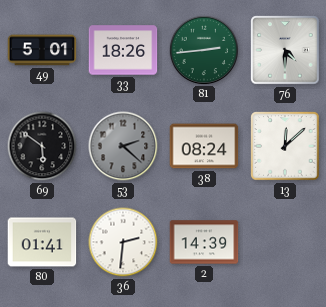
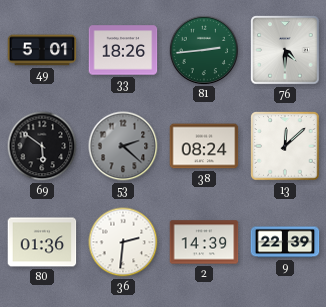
80: 01:41 -> 01:36 (42, 242)
9: none -> 22:39 (285, 242)
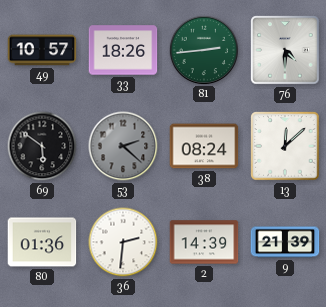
49: 5:01 -> 10:57 (42, 50)
9: 22:39 -> 21:39 (285, 242)
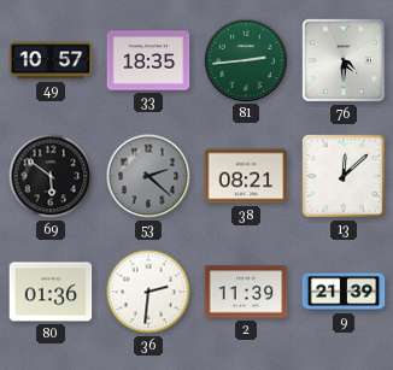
33: 18:26 -> 18:35 (148, 60)
38: 08:24 -> 08:21 (246, 176)
2: 14:39 -> 11:39 (246, 292)
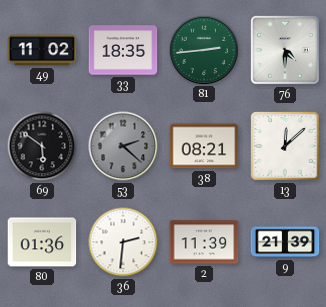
49: 10:57 -> 11:02 (42, 50)
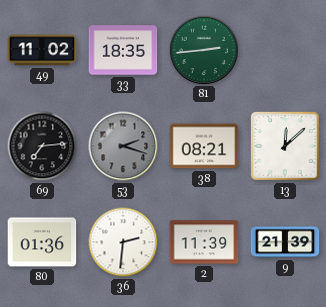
76: 4:30 -> none (285, 50)
69: 5:51 -> 7:14 (42, 146)
53: 2:22 -> 2:18 (123, 146)
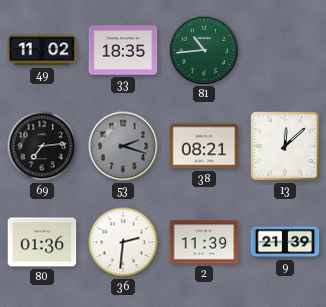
81: 2:44 -> 10:44 (203, 49)
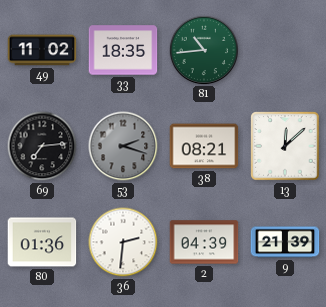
2: 11:39 -> 04:39 (204, 242)
